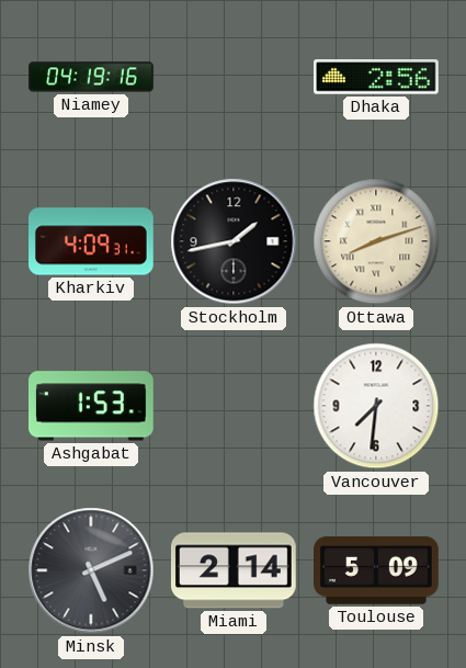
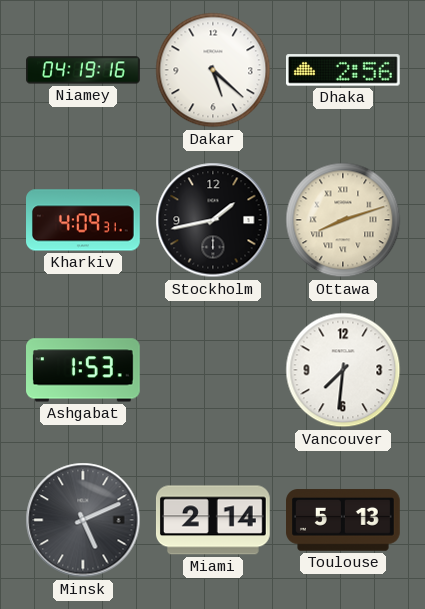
Dakar: none -> 5:22 (213, 70)
Toulouse: 5:09 -> 5:13 (344, 520)
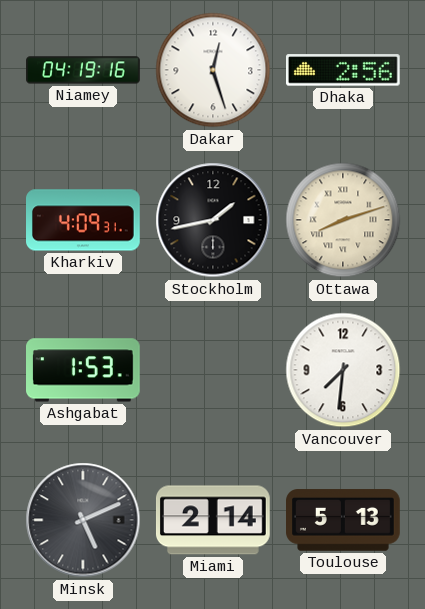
Dakar: 5:22 -> 12:27 (213, 70)
